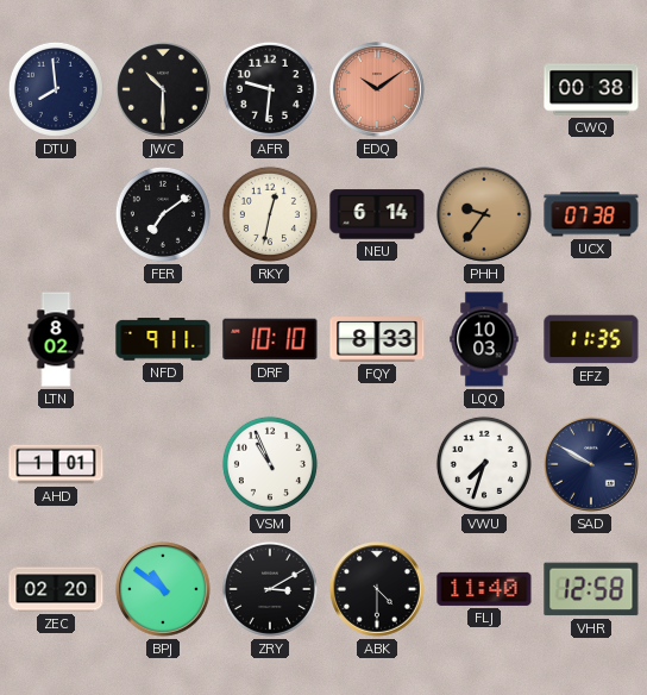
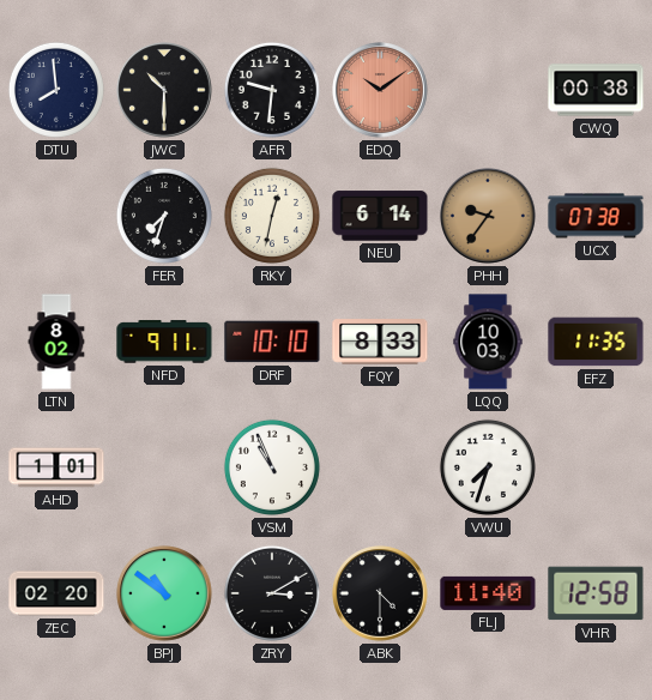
FER: 7:09 -> 7:33 (164, 216)
SAD: 9:50 -> none (592, 465)
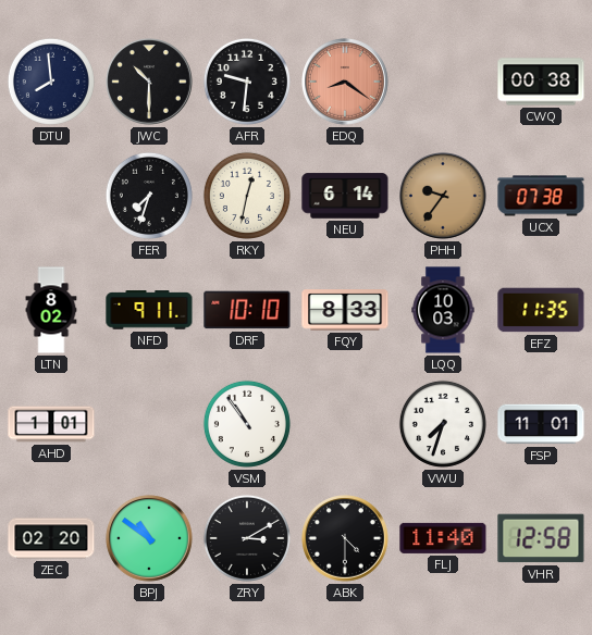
EDQ: 10:09 -> 8:21 (346, 83)
VSM: 10:56 -> 10:54 (247, 424)
FSP: none -> 11:01 (541, 424)
